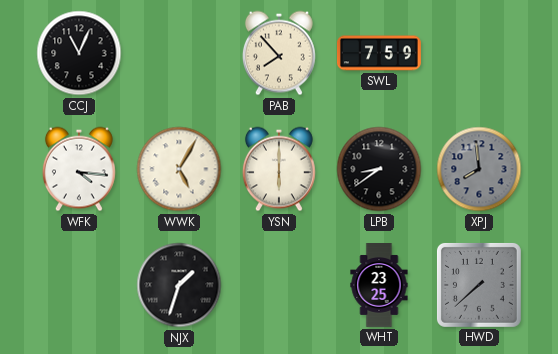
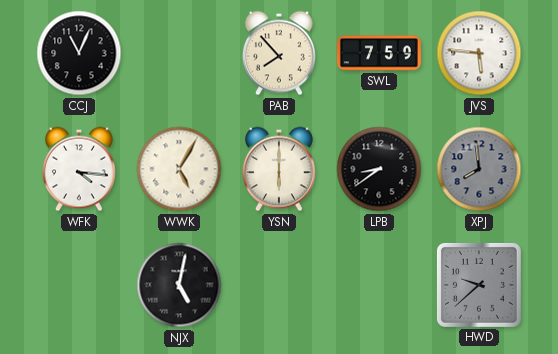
JVS: none -> 5:46 (479, 53)
NJX: 1:33 -> 5:02 (179, 285)
WHT: 23:25 -> none (379, 286)
HWD: 7:38 -> 9:38 (479, 285)
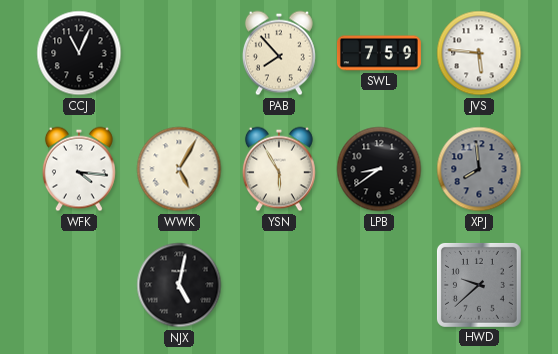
YSN: 6:00 -> 5:55 (279, 169)
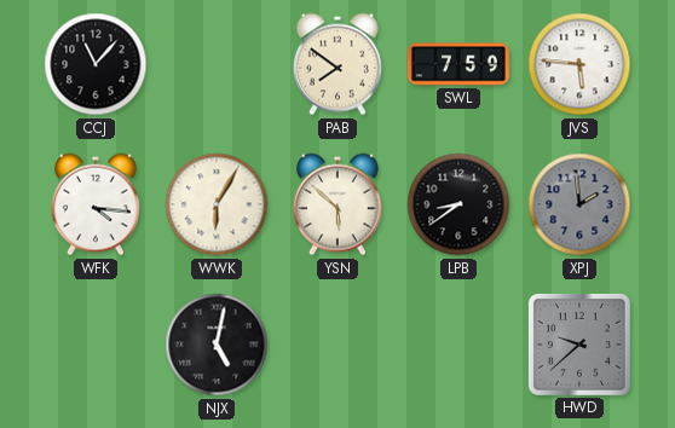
CCJ: 11:04 -> 11:07 (96, 64)
PAB: 7:53 -> 7:51 (337, 64)
WWK: 5:05 -> 6:05 (217, 204)
YSN: 5:55 -> 5:52 (337, 204)
XPJ: 7:59 -> 1:59 (579, 204)
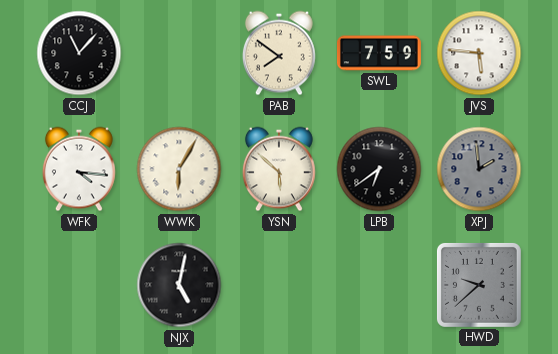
LPB: 8:39 -> 6:39 (379, 169)
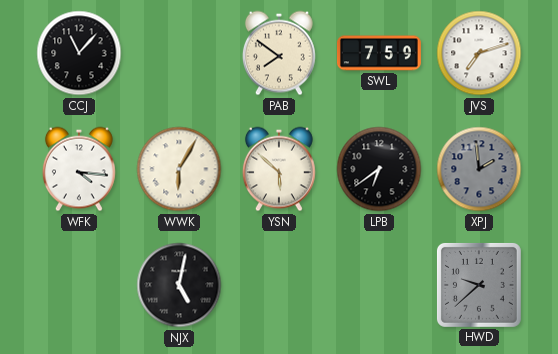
JVS: 5:46 -> 7:12 (479, 53)
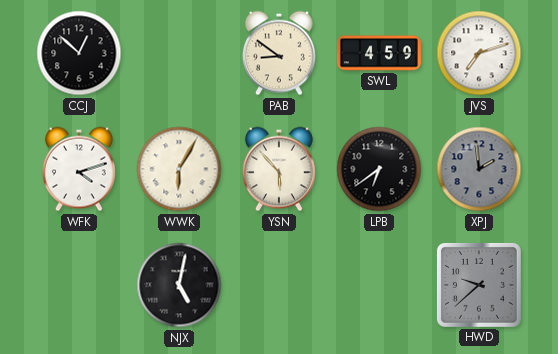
CCJ: 11:07 -> 12:52 (79, 53)
PAB: 7:51 -> 8:51 (279, 53)
SWL: 7:59 -> 4:59 (379, 53)
WFK: 4:16 -> 4:12 (79, 169)
YSN: 5:52 -> 5:53 (279, 169)
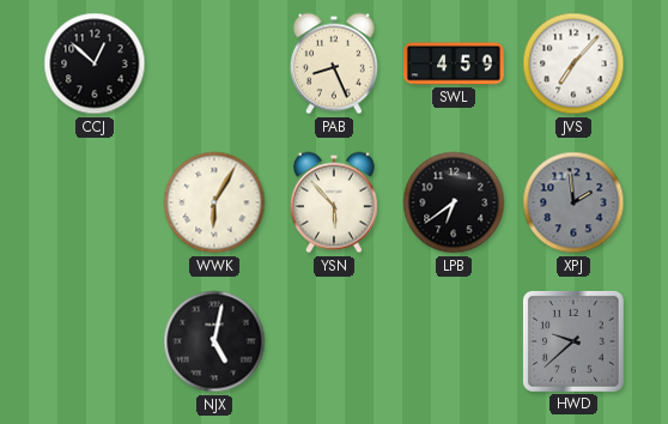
PAB: 8:51 -> 8:26 (334, 63)
JVS: 7:12 -> 7:07 (573, 63)
WFK: 4:12 -> none (79, 169)
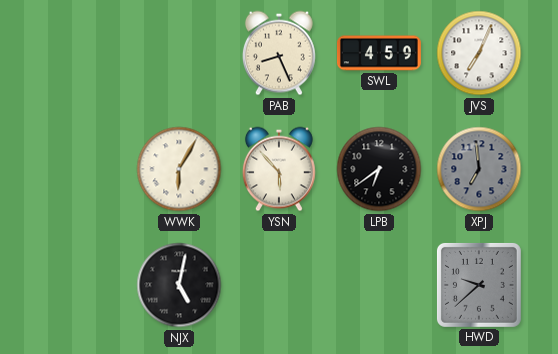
CCJ: 12:52 -> none (95, 63)
JVS: 7:07 -> 7:04 (479, 53)
XPJ: 1:59 -> 6:59 (479, 169)
